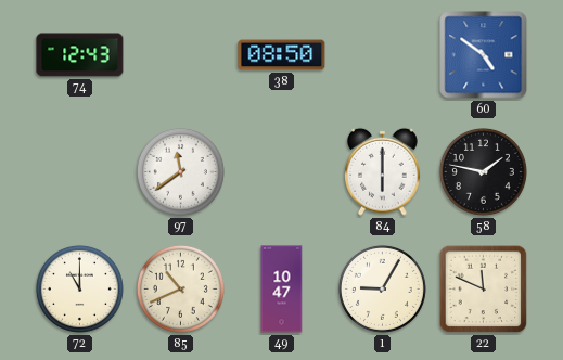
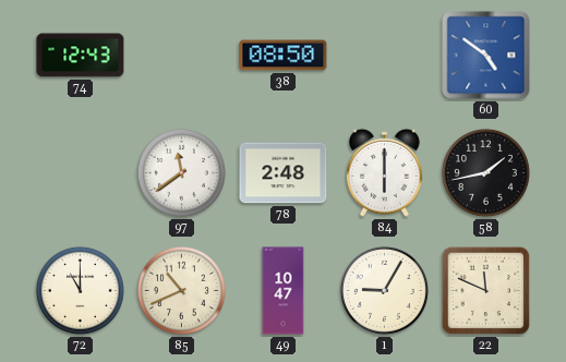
78: none -> 2:48 (284, 173)
58: 1:47 -> 1:43 (485, 172)
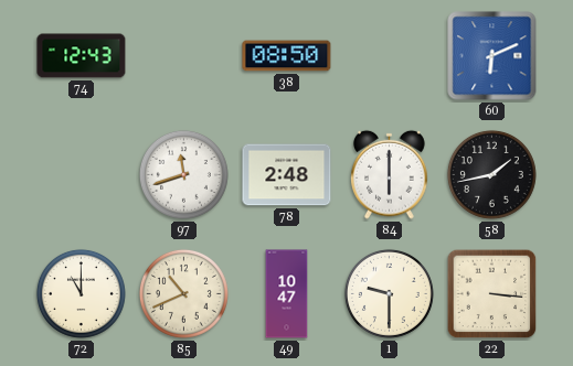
60: 4:51 -> 6:11 (492, 56)
97: 11:39 -> 11:42 (183, 174)
1: 9:05 -> 9:30 (389, 293)
22: 11:49 -> 3:16 (492, 294)
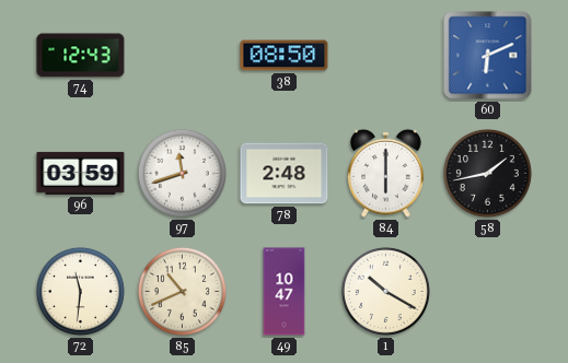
96: none -> 03:59 (81, 173)
72: 11:00 -> 11:31 (80, 291)
1: 9:30 -> 10:20 (385, 291)
22: 3:16 -> none (492, 294)
